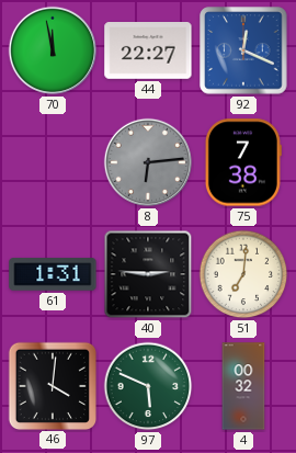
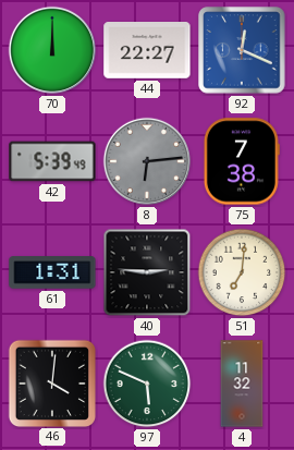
70: 11:58 -> 12:00 (52, 50)
42: none -> 5:39 (52, 161)
4: 00:32 -> 11:32 (242, 384)
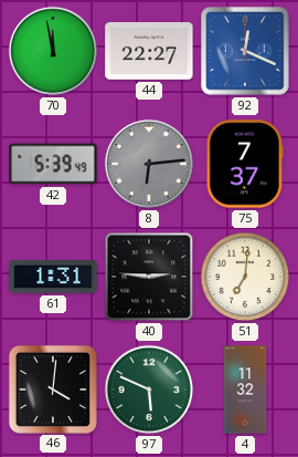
70: 12:00 -> 11:58 (53, 51)
75: 7:38 -> 7:37 (245, 164)
